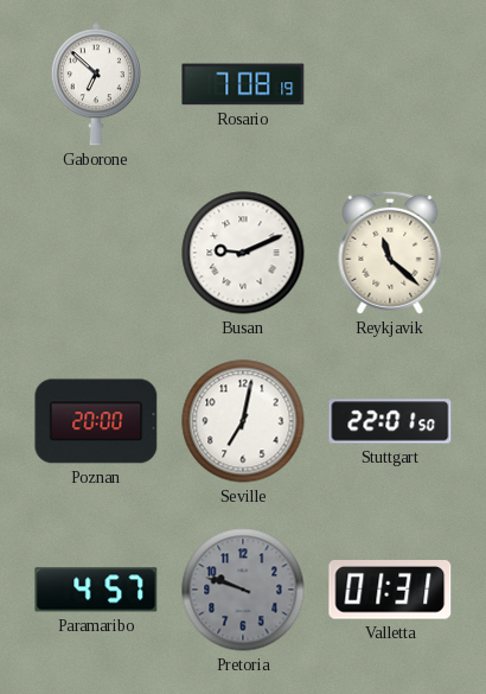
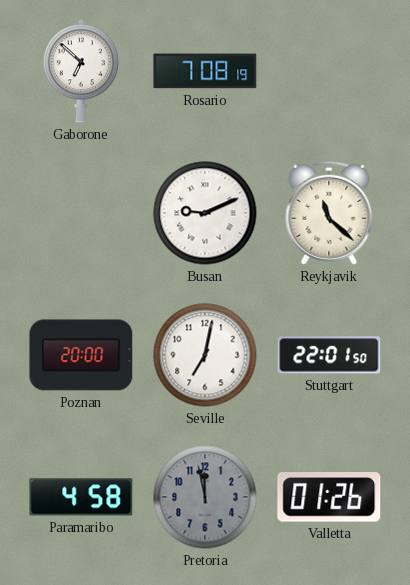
Paramaribo: 4:57 -> 4:58 (81, 497)
Pretoria: 9:48 -> 11:58 (205, 497)
Valletta: 01:31 -> 01:26 (329, 498)
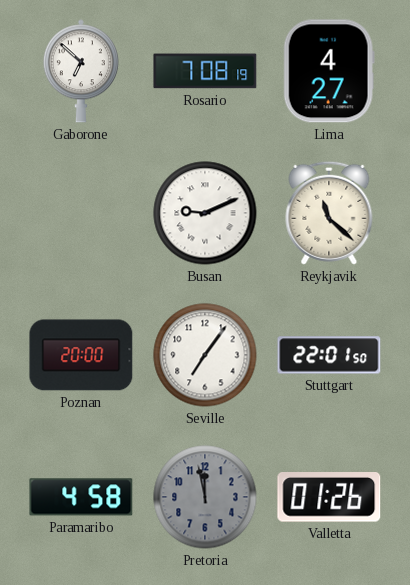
Lima: none -> 4:27 (329, 71)
Seville: 7:02 -> 7:06 (205, 355)
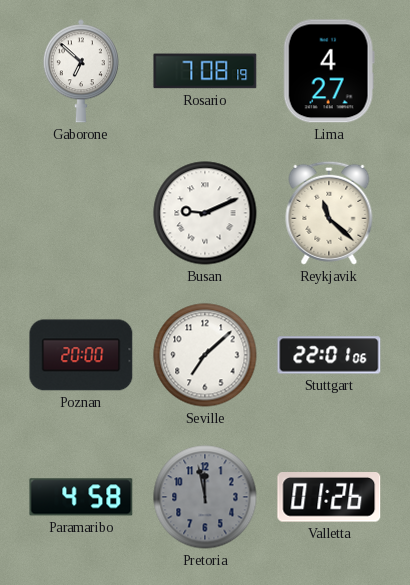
Seville: 7:06 -> 7:08 (205, 355)
Stuttgart: 22:01:50 -> 22:01:06 (329, 355)
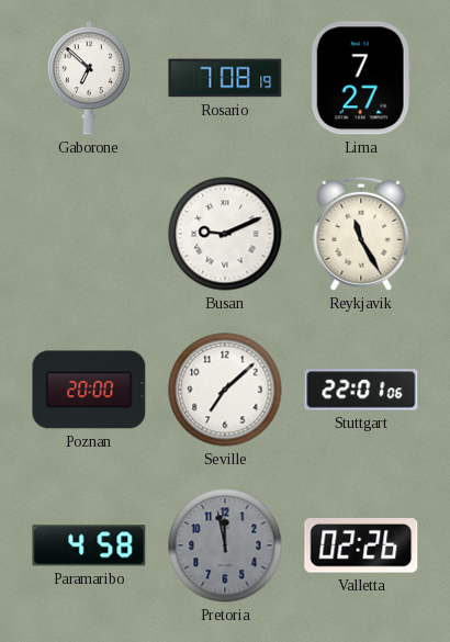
Lima: 4:27 -> 7:27 (361, 78)
Reykjavik: 11:22 -> 11:25 (361, 234)
Valletta: 01:26 -> 02:26 (361, 547)
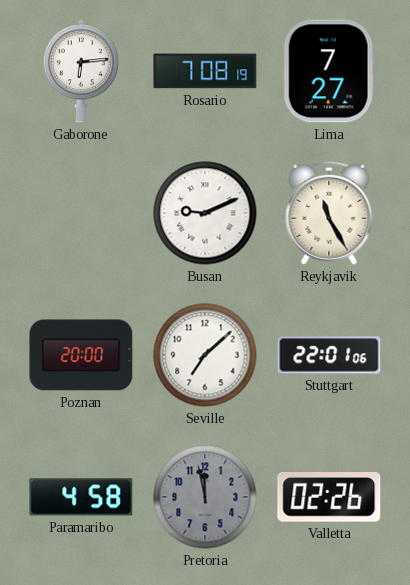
Gaborone: 6:52 -> 6:14 (81, 71)
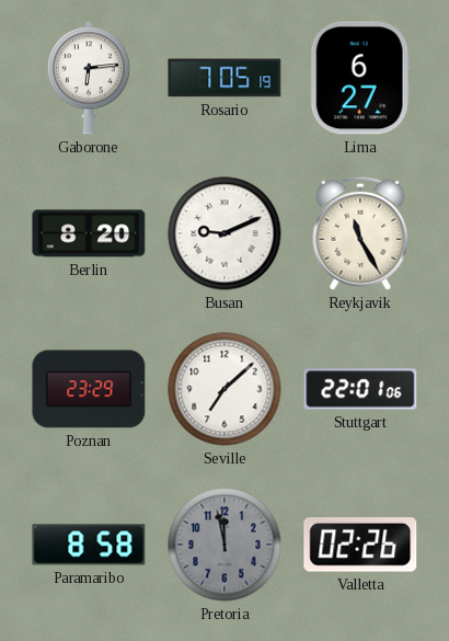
Rosario: 7:08 -> 7:05 (225, 78)
Lima: 7:27 -> 6:27 (360, 78)
Berlin: none -> 8:20 (89, 233)
Poznan: 20:00 -> 23:29 (89, 389)
Paramaribo: 4:58 -> 8:58 (89, 545)
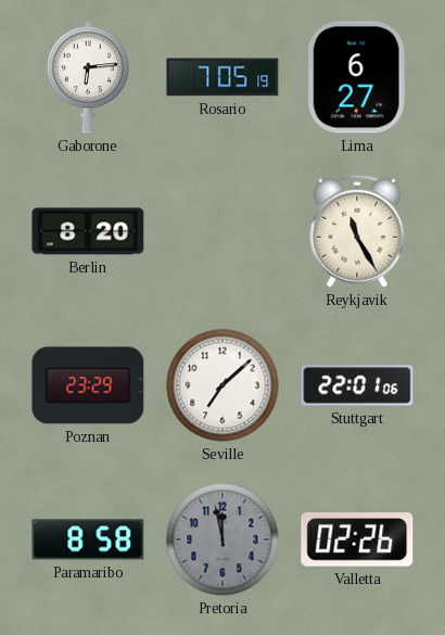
Busan: 9:11 -> none (225, 233)
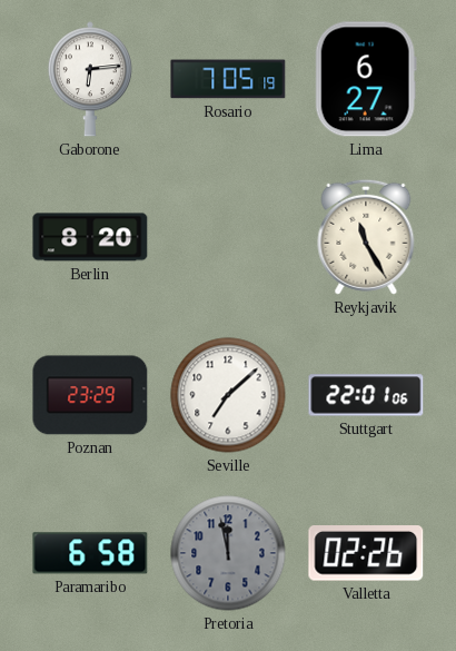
Paramaribo: 8:58 -> 6:58 (90, 553)
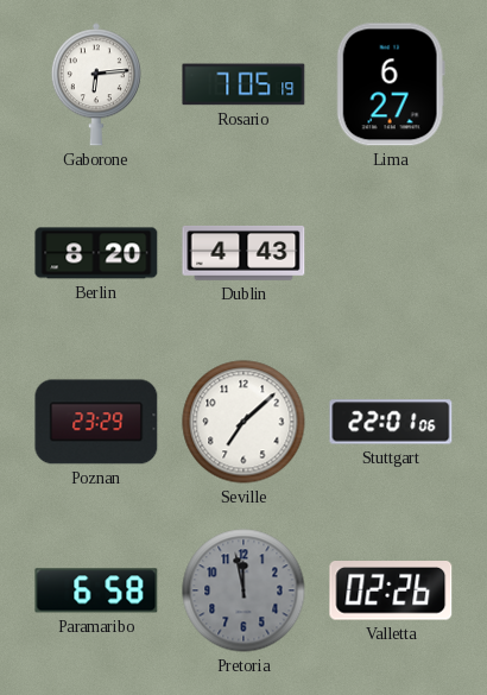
Dublin: none -> 4:43 (243, 253)
Reykjavik: 11:25 -> none (366, 237)
